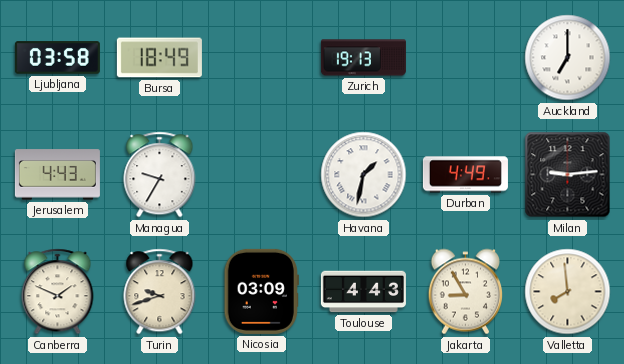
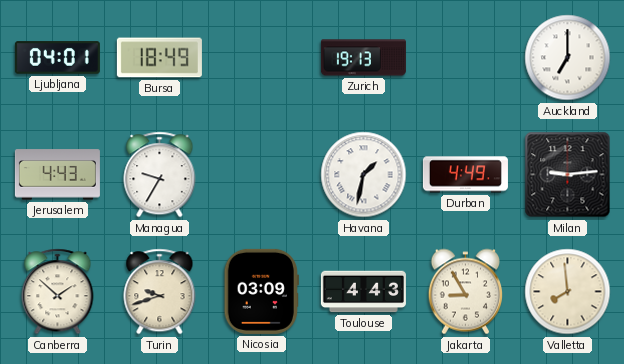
Ljubljana: 03:58 -> 04:01 (57, 58)
Canberra: 1:49 -> 1:52 (58, 292)
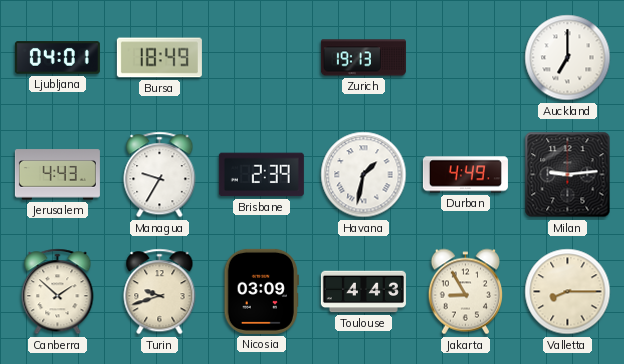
Brisbane: none -> 2:39 (261, 175)
Valletta: 7:59 -> 8:15 (568, 292)
